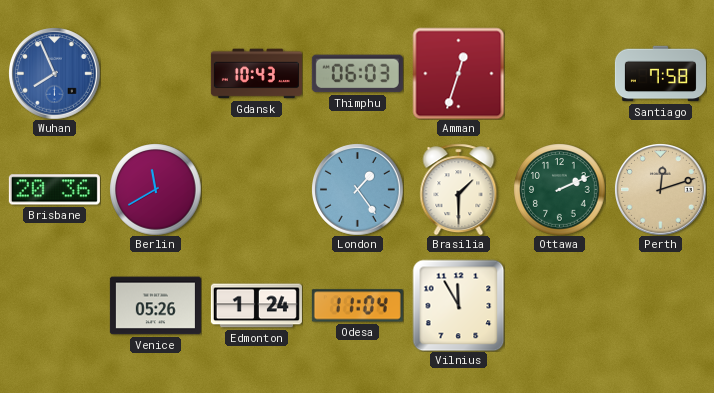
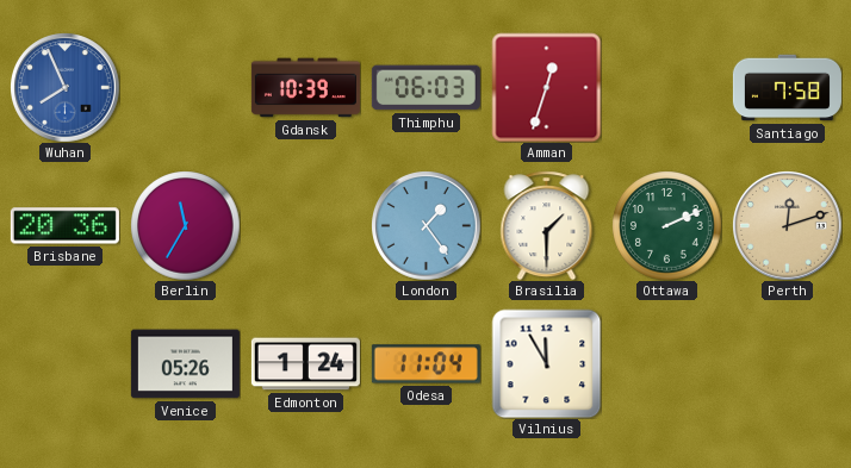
Gdansk: 10:43 -> 10:39 (305, 88)
Berlin: 11:40 -> 11:35 (185, 225)
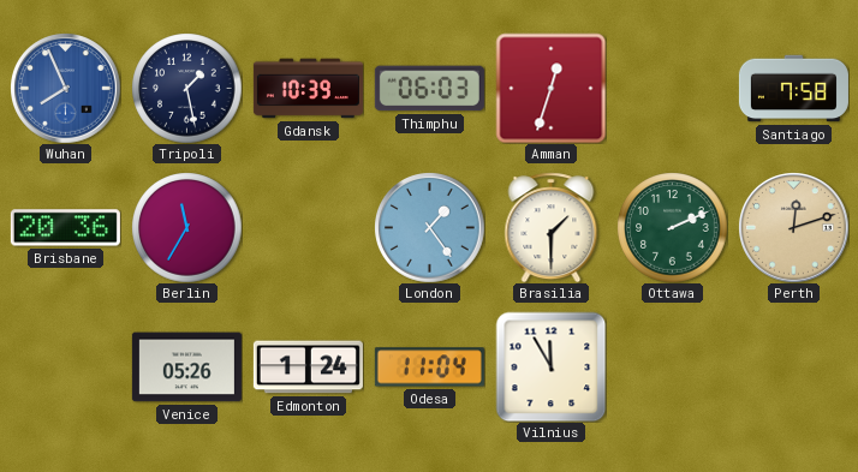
Tripoli: none -> 1:28 (186, 88)
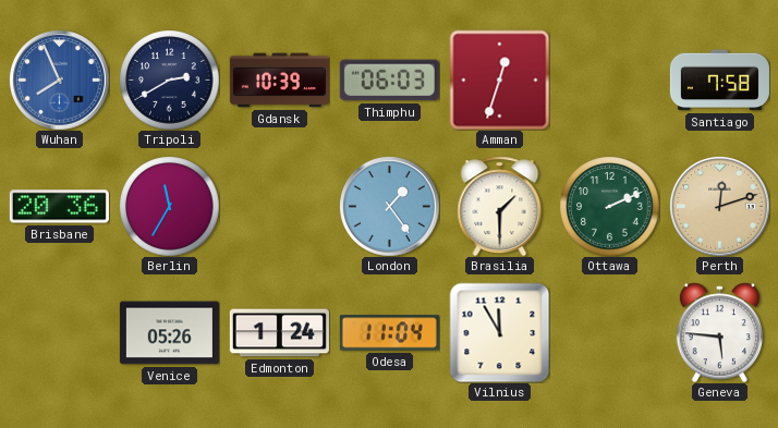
Tripoli: 1:28 -> 2:40 (169, 80)
Geneva: none -> 5:46 (719, 332)
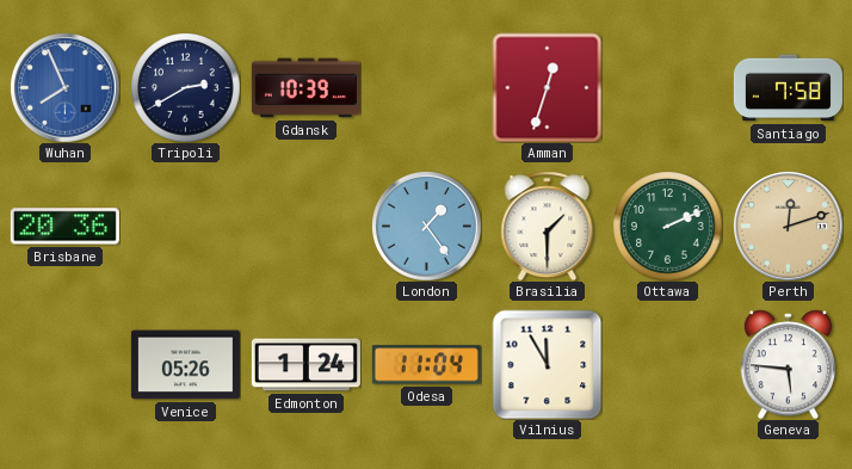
Thimphu: 06:03 -> none (389, 81)
Berlin: 11:35 -> none (169, 206)
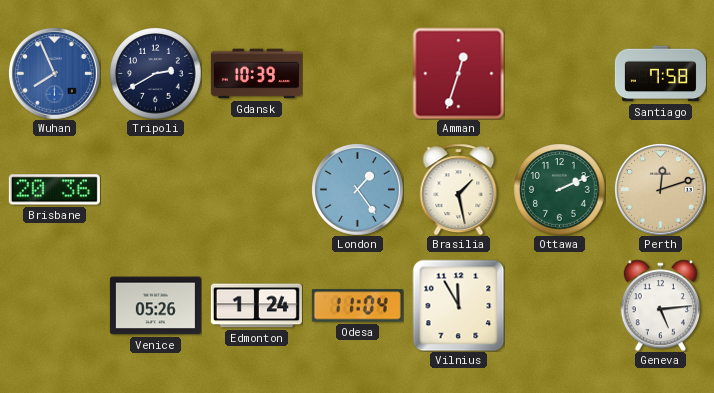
Brasilia: 1:30 -> 1:28 (459, 189)
Geneva: 5:46 -> 5:14 (660, 305)
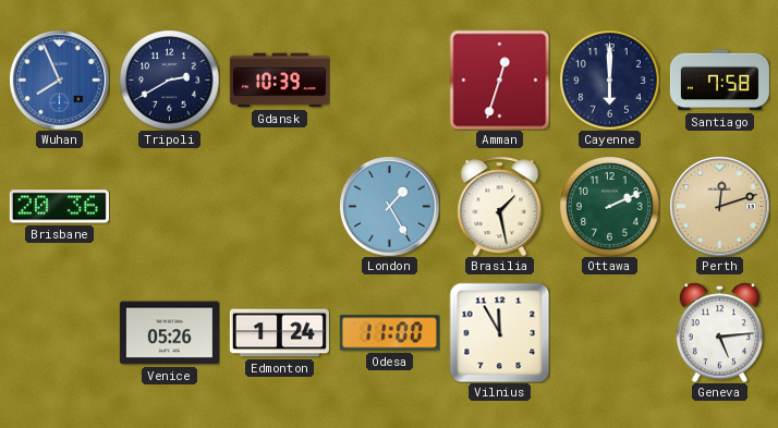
Cayenne: none -> 6:00 (609, 80)
London: 1:24 -> 1:25 (390, 207)
Odesa: 11:04 -> 11:00 (389, 333)
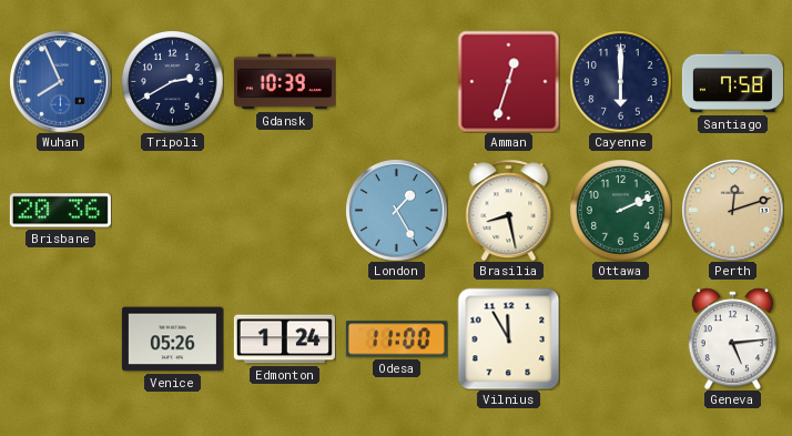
Brasilia: 1:28 -> 8:28 (509, 210)
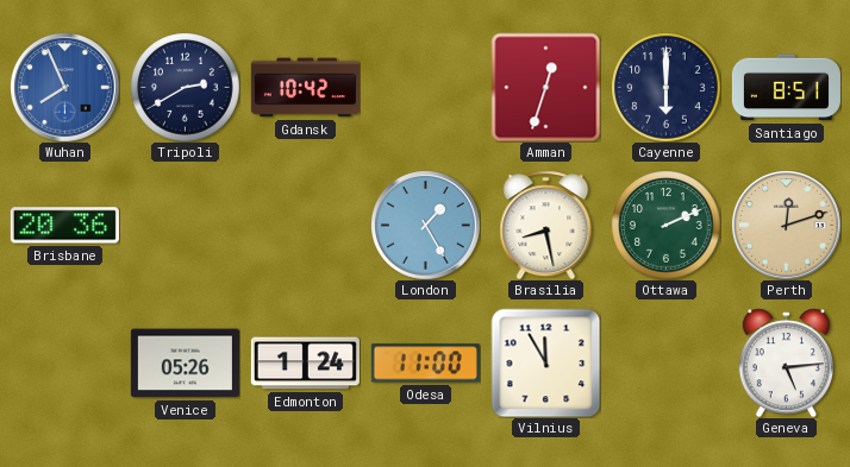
Gdansk: 10:39 -> 10:42 (305, 88)
Santiago: 7:58 -> 8:51 (786, 88)
